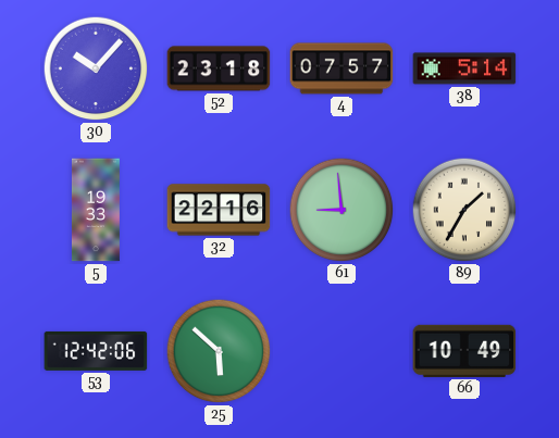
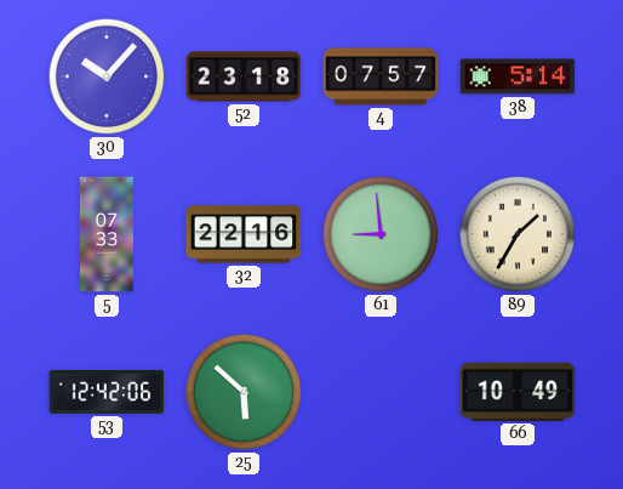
5: 19:33 -> 07:33 (107, 234)
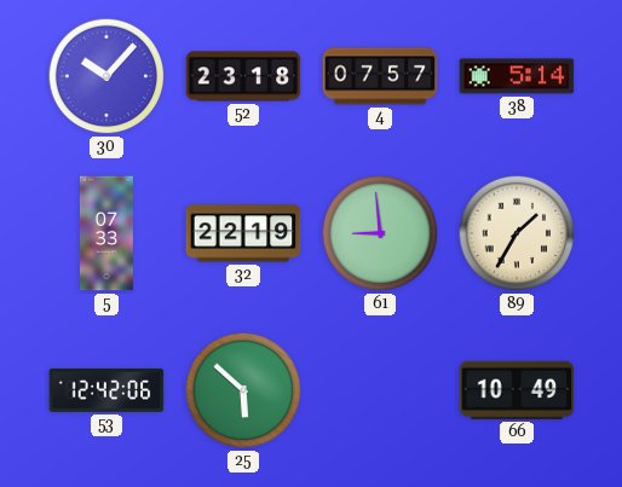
32: 22:16 -> 22:19 (243, 233)
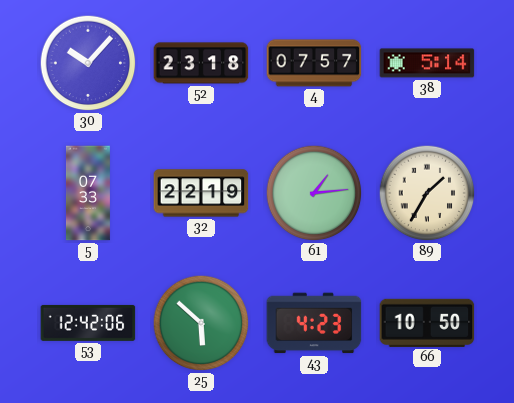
61: 8:59 -> 1:14 (314, 193)
43: none -> 4:23 (314, 323)
66: 10:49 -> 10:50 (427, 323)
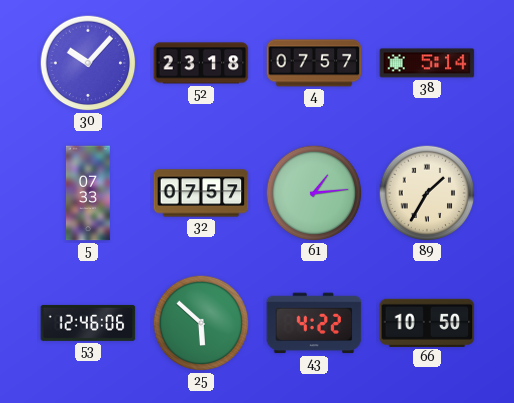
32: 22:19 -> 07:57 (201, 193)
53: 12:42 -> 12:46 (88, 323)
43: 4:23 -> 4:22 (314, 323)
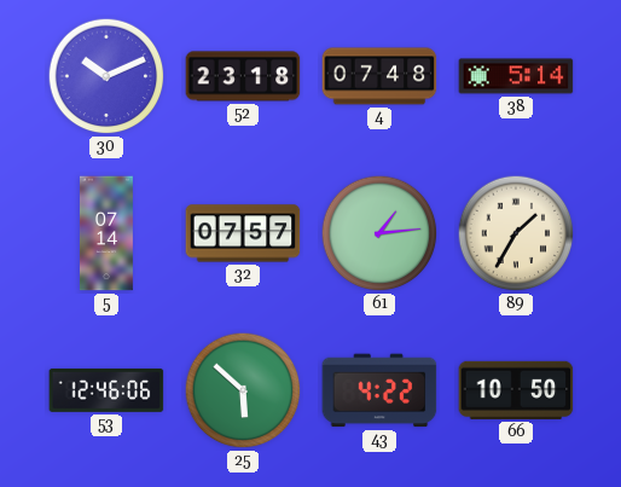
30: 10:07 -> 10:11 (106, 76)
4: 07:57 -> 07:48 (379, 76)
5: 07:33 -> 07:14 (106, 233)
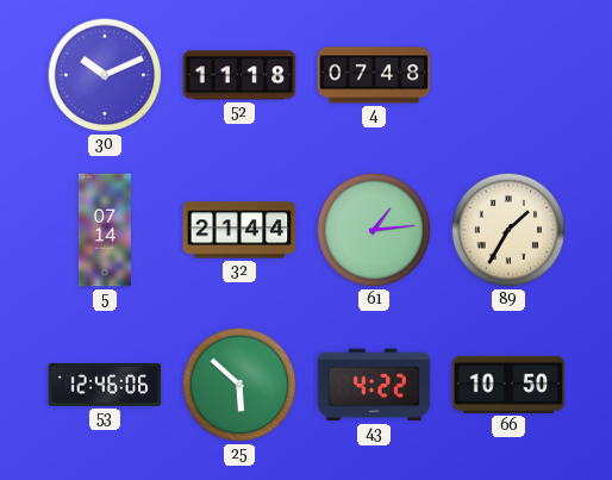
52: 23:18 -> 11:18 (239, 75)
38: 5:14 -> none (516, 76)
32: 07:57 -> 21:44 (239, 230)
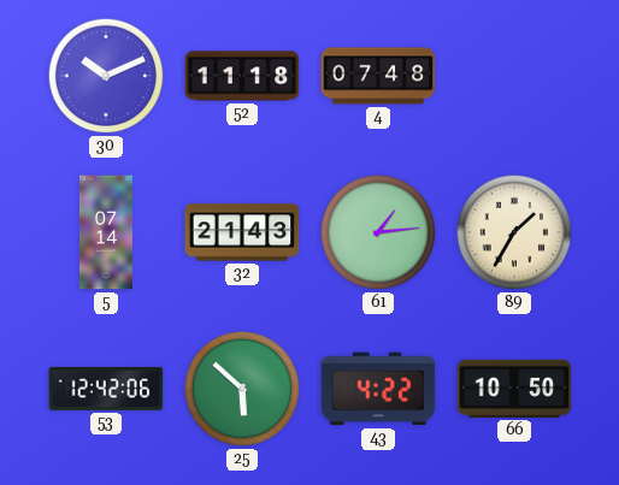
32: 21:44 -> 21:43 (242, 232)
53: 12:46 -> 12:42 (106, 389)
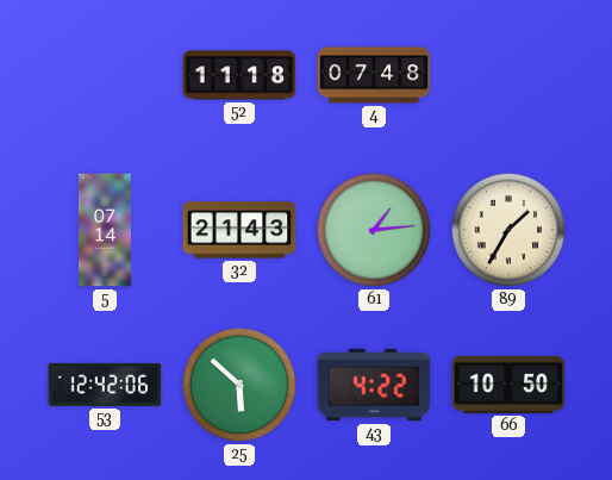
30: 10:11 -> none (106, 76)
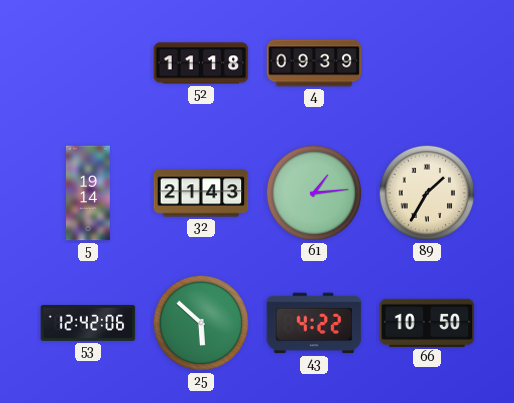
4: 07:48 -> 09:39 (314, 63)
5: 07:14 -> 19:14 (88, 193)
